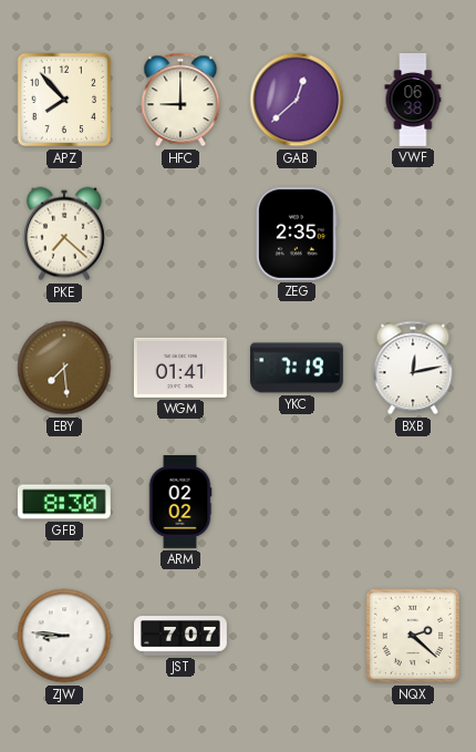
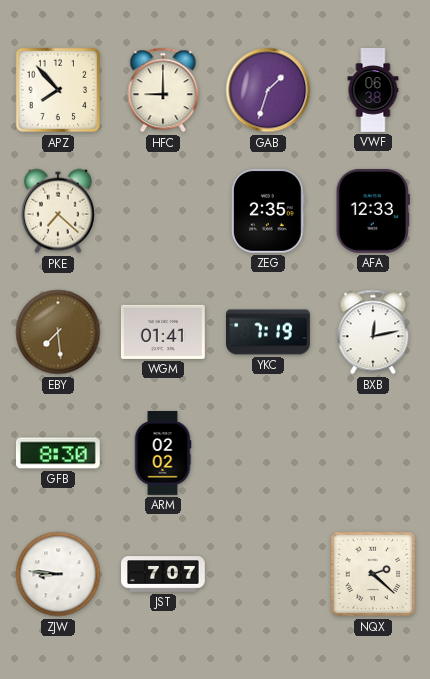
GAB: 12:38 -> 1:33 (268, 90)
AFA: none -> 12:33 (373, 211)
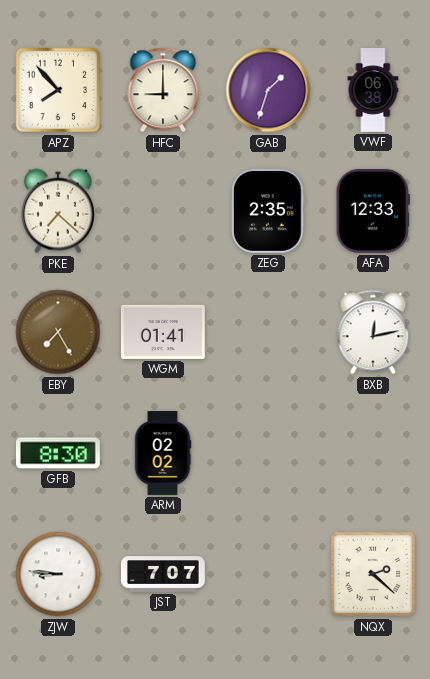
EBY: 7:29 -> 7:25 (58, 332)
YKC: 7:19 -> none (269, 332)
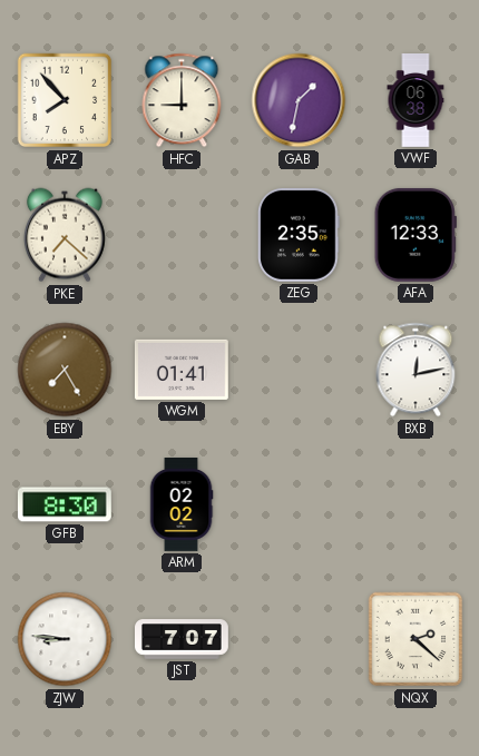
GAB: 1:33 -> 1:32 (299, 100)
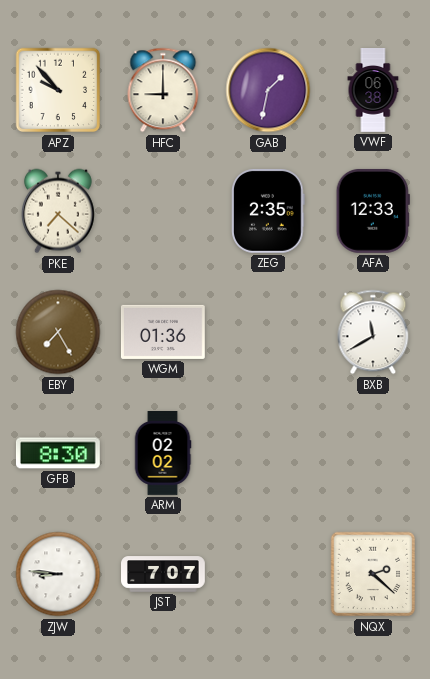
APZ: 7:53 -> 9:53 (58, 90)
WGM: 01:41 -> 01:36 (163, 332)
BXB: 12:13 -> 11:40 (373, 332)
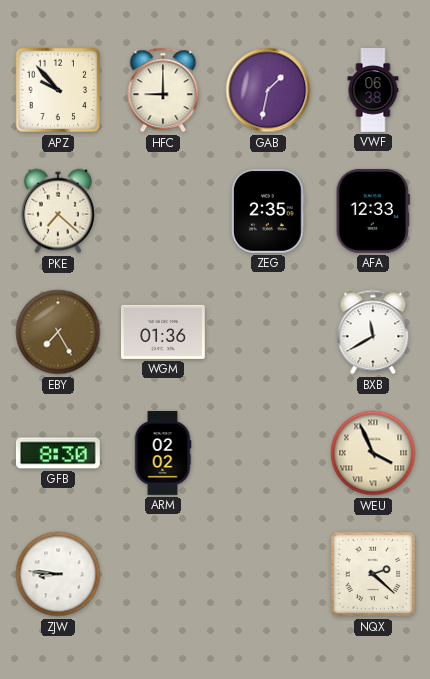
WEU: none -> 3:56 (373, 453)
JST: 7:07 -> none (164, 574)
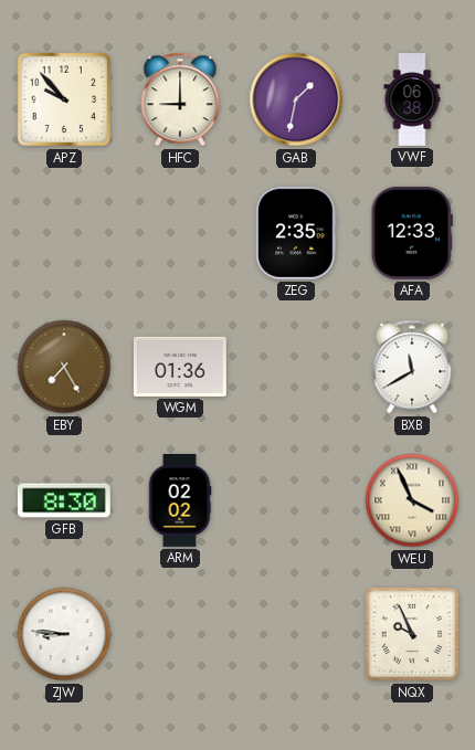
PKE: 7:22 -> none (58, 211)
NQX: 2:22 -> 9:56 (412, 634)
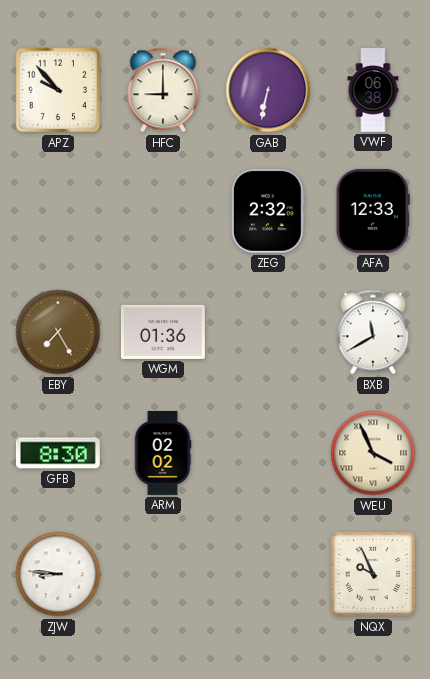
GAB: 1:32 -> 6:32 (268, 90)
ZEG: 2:35 -> 2:32 (269, 211)
